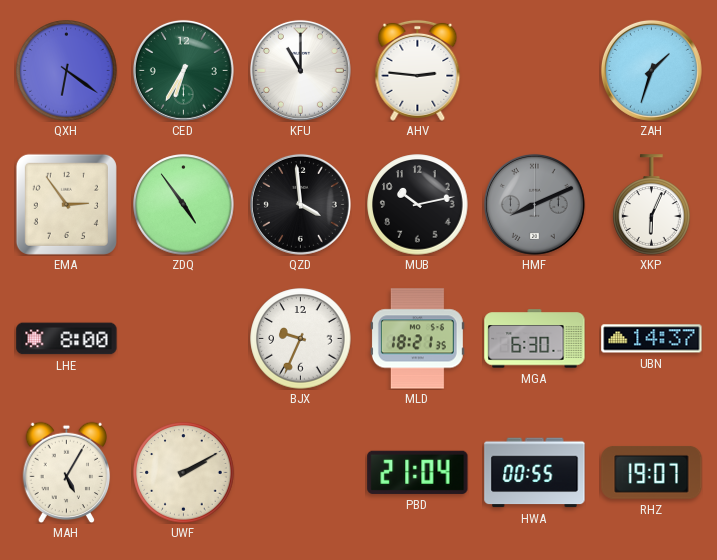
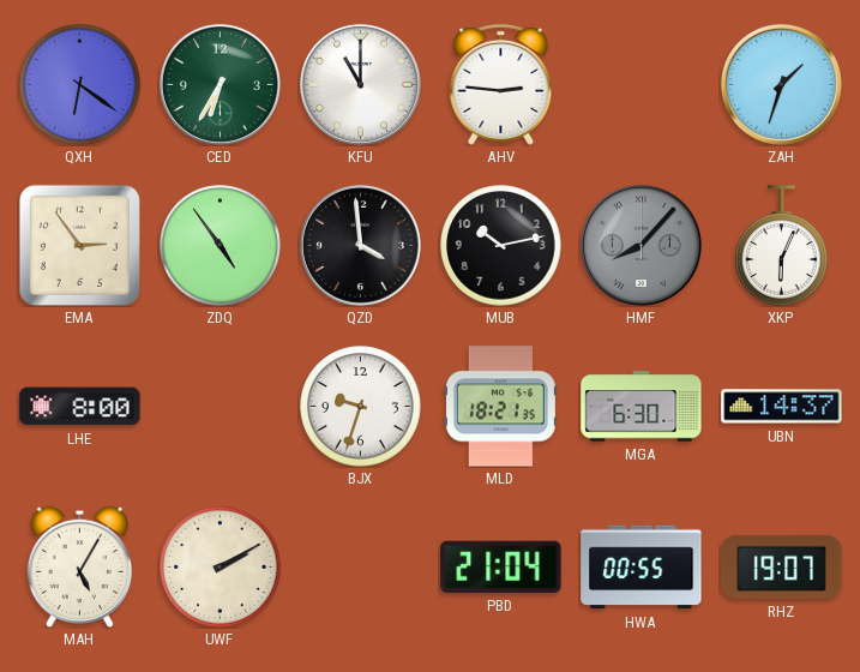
HMF: 8:11 -> 8:07 (641, 245)
BJX: 9:34 -> 9:33 (361, 407)
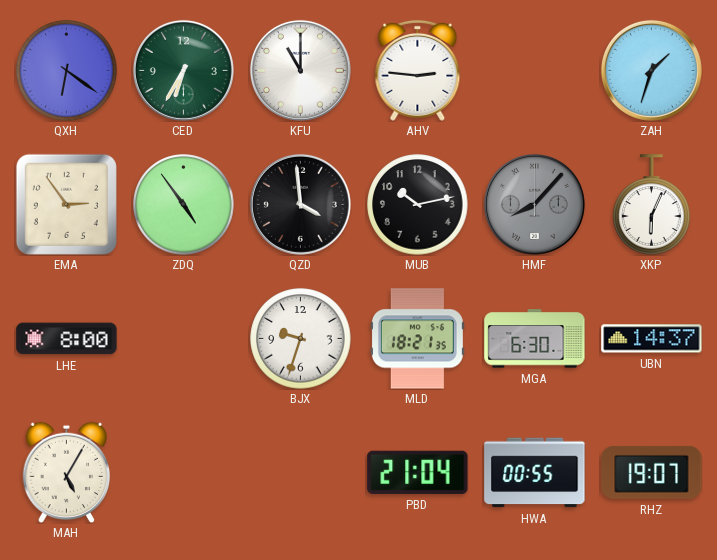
UWF: 2:10 -> none (221, 568)
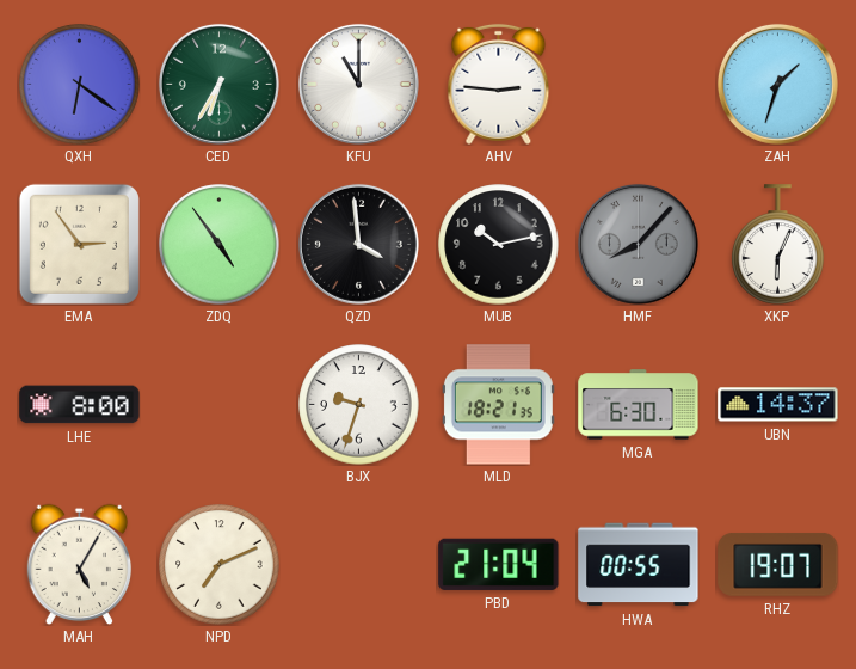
NPD: none -> 7:11 (220, 565)
